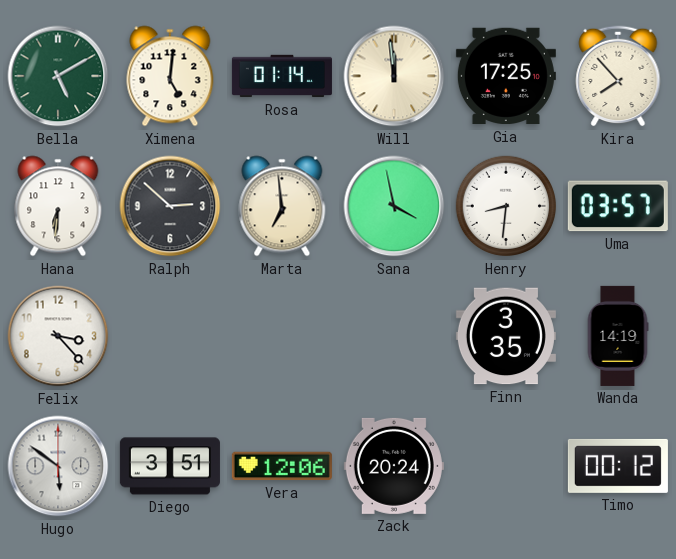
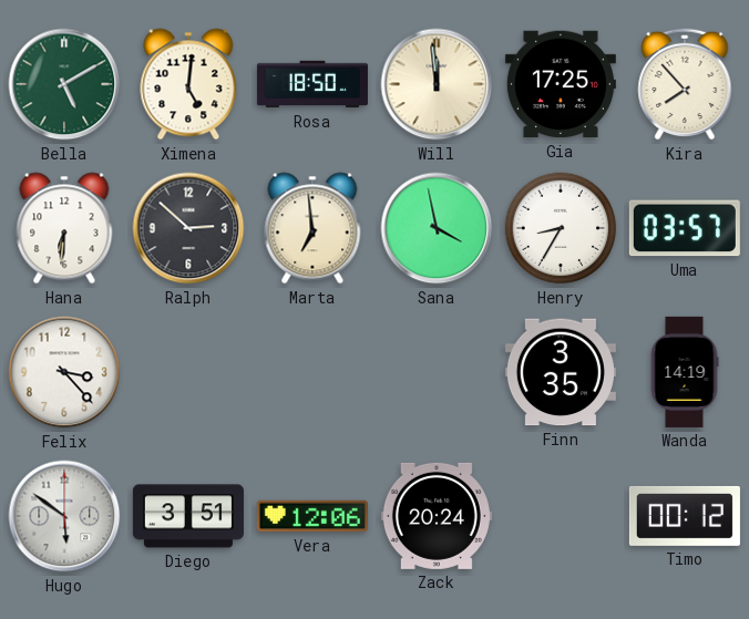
Rosa: 01:14 -> 18:50 (312, 84)
Henry: 8:31 -> 8:35 (561, 228)
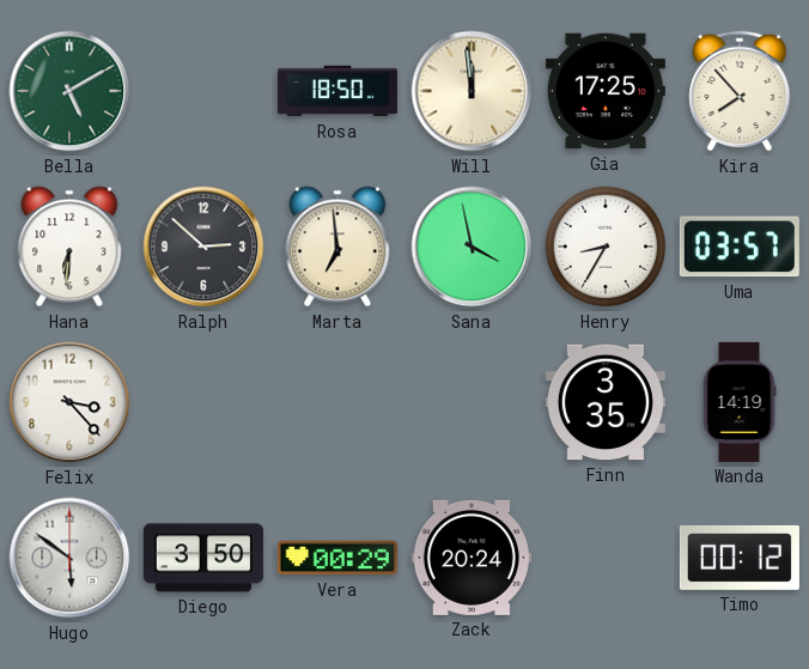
Ximena: 5:01 -> none (188, 84)
Diego: 3:51 -> 3:50 (203, 558)
Vera: 12:06 -> 00:29 (337, 558)
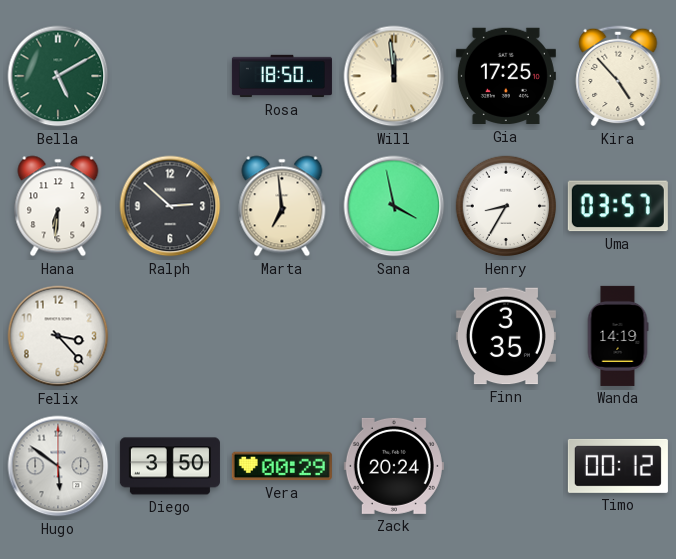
Kira: 7:53 -> 4:53 (618, 76)
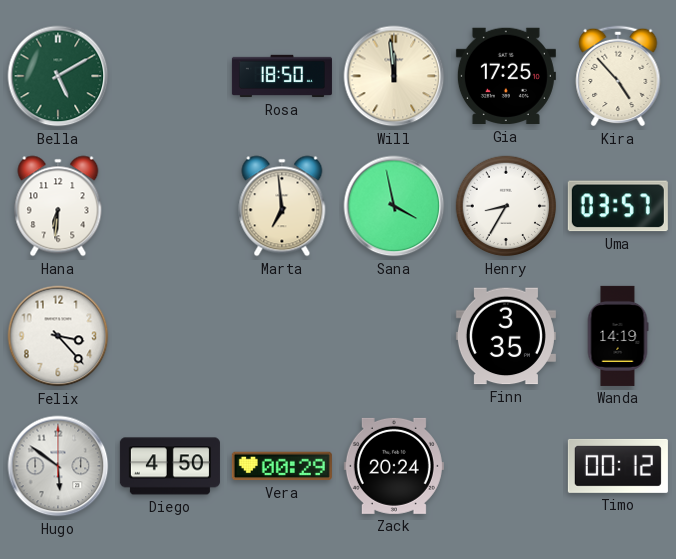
Ralph: 2:52 -> none (170, 206)
Diego: 3:50 -> 4:50 (170, 466)
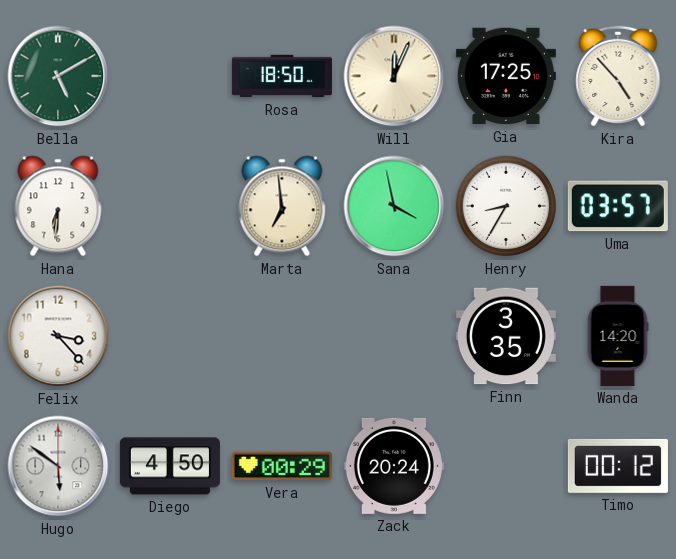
Will: 11:59 -> 12:04 (394, 76)
Wanda: 14:19 -> 14:20 (618, 336)
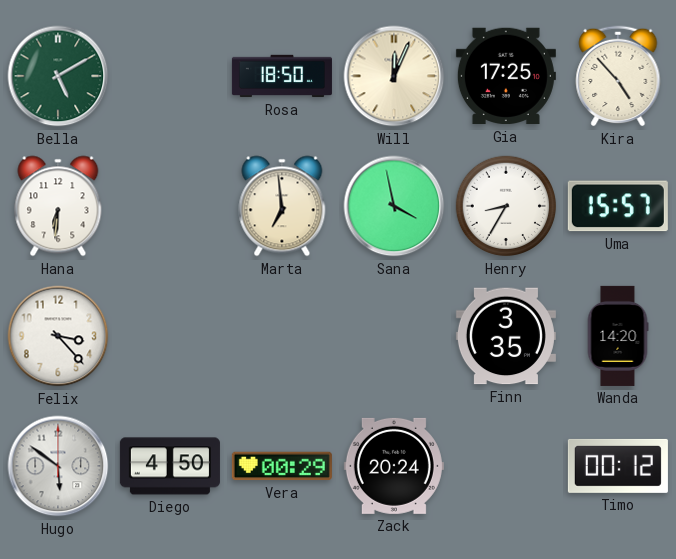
Uma: 03:57 -> 15:57 (618, 206)
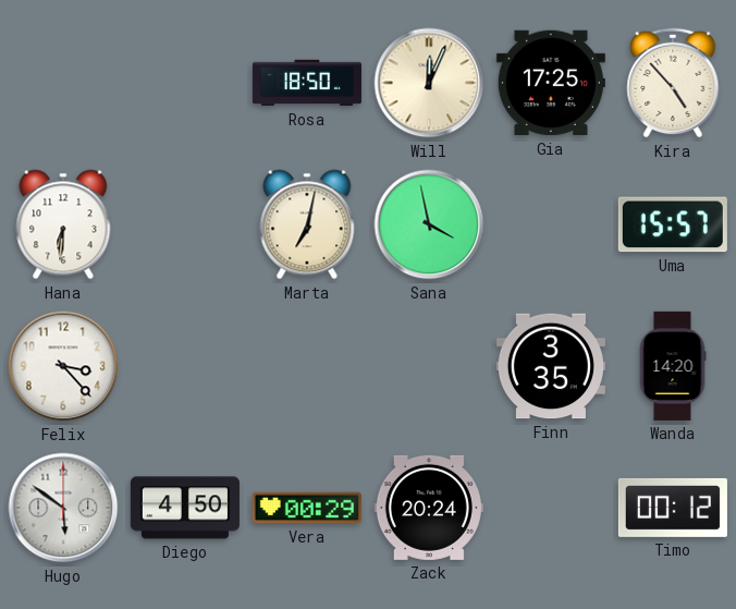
Bella: 5:10 -> none (58, 76)
Marta: 6:59 -> 7:02 (307, 224)
Henry: 8:35 -> none (506, 206)
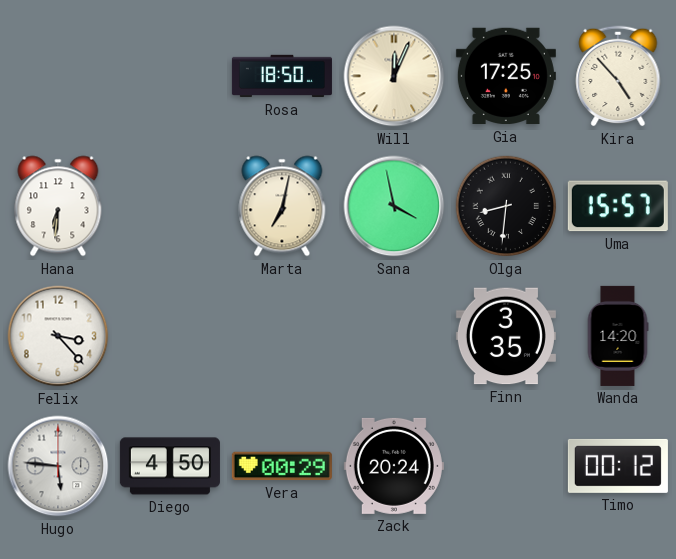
Olga: none -> 8:31 (506, 206)
Hugo: 5:51 -> 5:46 (58, 466)
